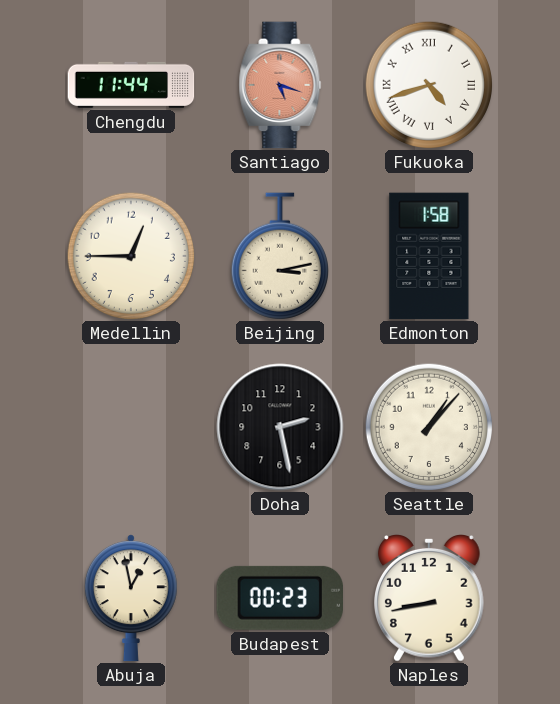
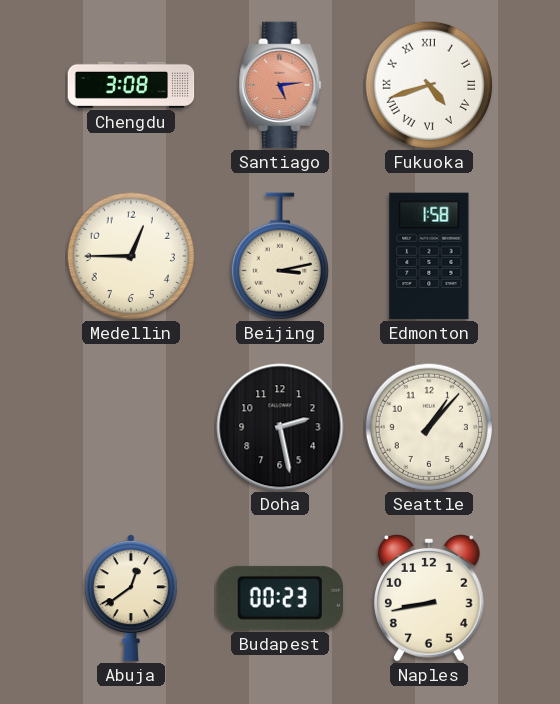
Chengdu: 11:44 -> 3:08 (131, 85)
Santiago: 5:18 -> 5:14 (280, 85)
Abuja: 12:58 -> 12:39 (131, 598)
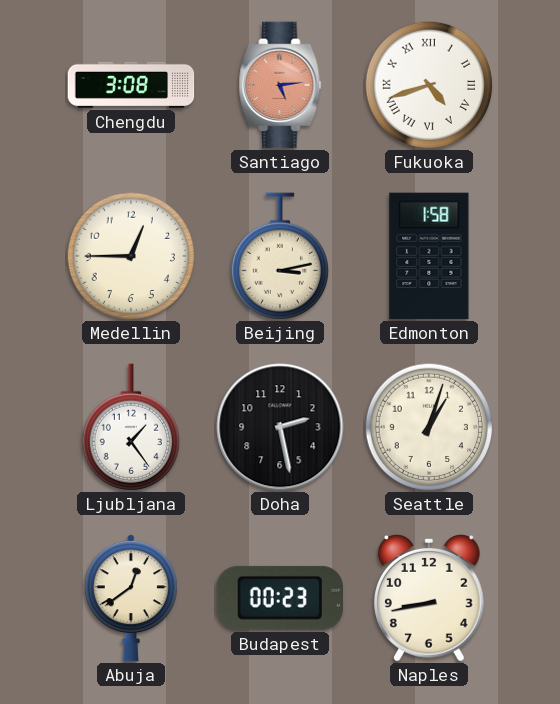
Ljubljana: none -> 1:24 (131, 427)
Seattle: 1:07 -> 1:03 (428, 426)
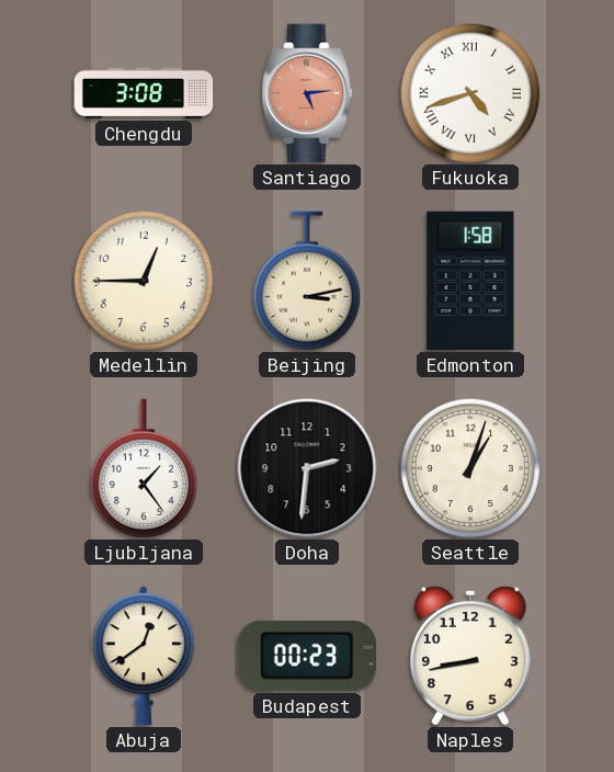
Doha: 2:28 -> 2:31 (307, 468)
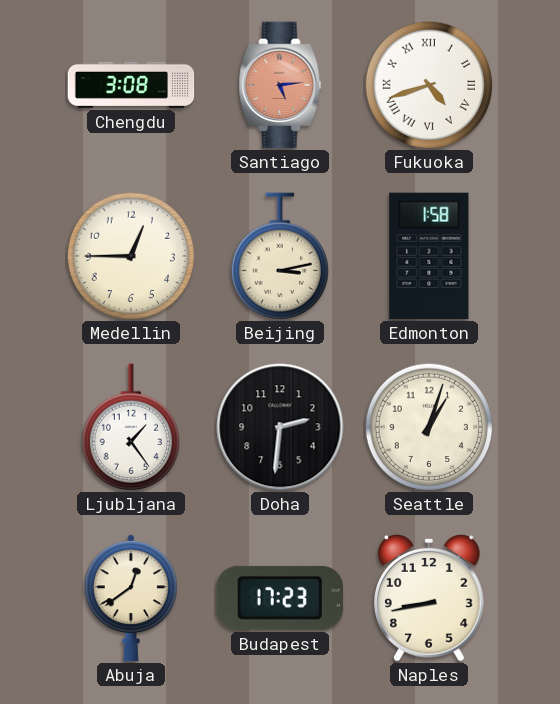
Budapest: 00:23 -> 17:23 (279, 598)
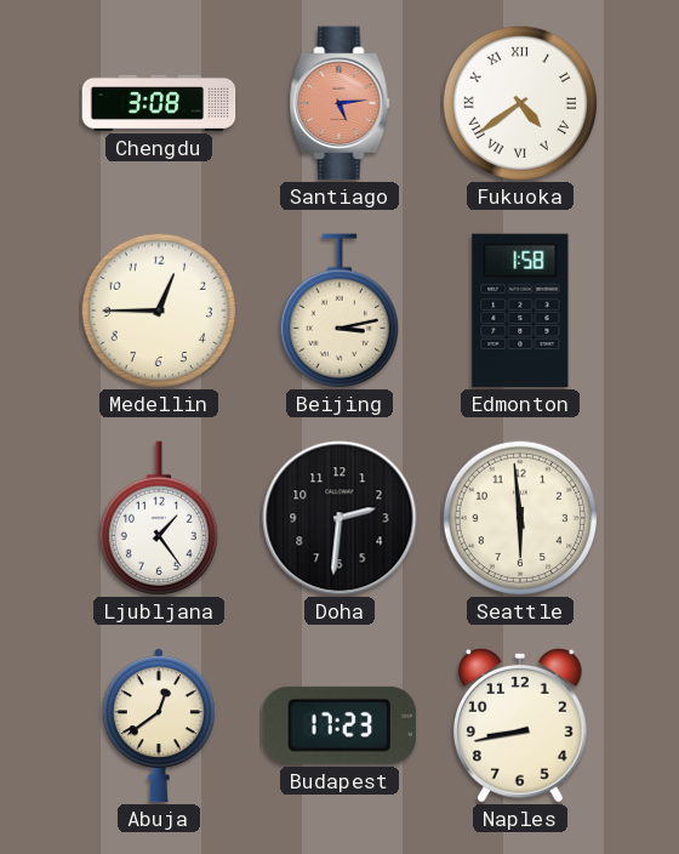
Fukuoka: 4:42 -> 4:39 (519, 102)
Seattle: 1:03 -> 5:59 (519, 517)
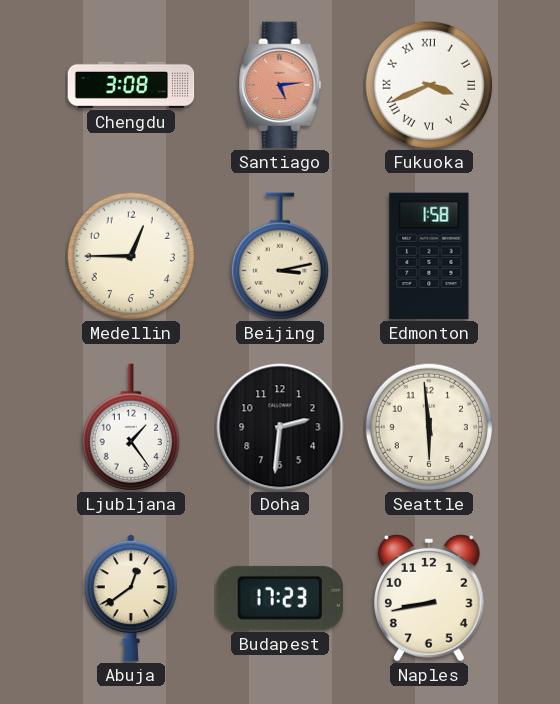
Fukuoka: 4:39 -> 3:41 (428, 84)
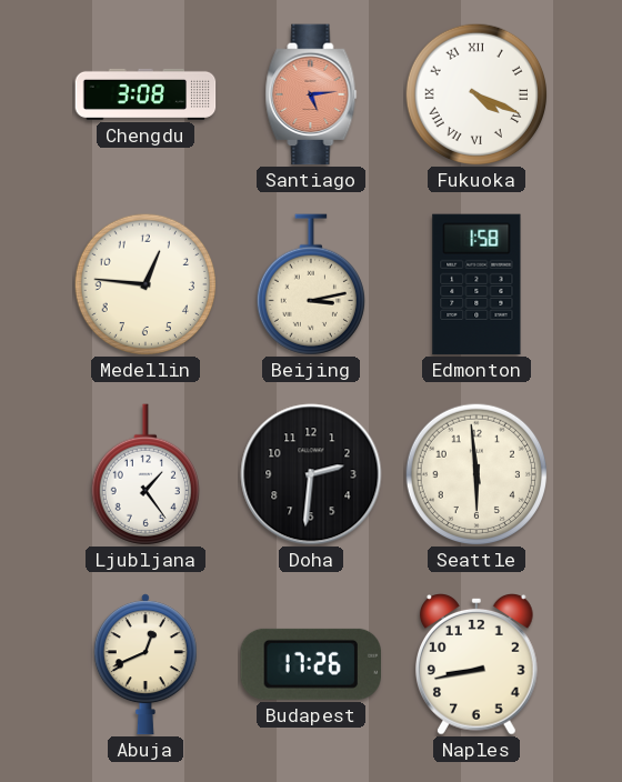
Fukuoka: 3:41 -> 4:19 (475, 93)
Medellin: 12:45 -> 12:46 (144, 283)
Abuja: 12:39 -> 12:41 (146, 664)
Budapest: 17:23 -> 17:26 (310, 664)
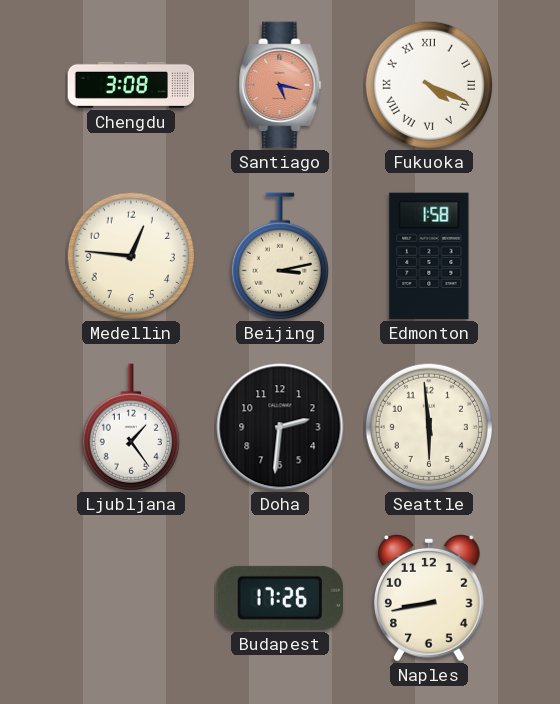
Santiago: 5:14 -> 5:17 (280, 85)
Abuja: 12:41 -> none (146, 664)
